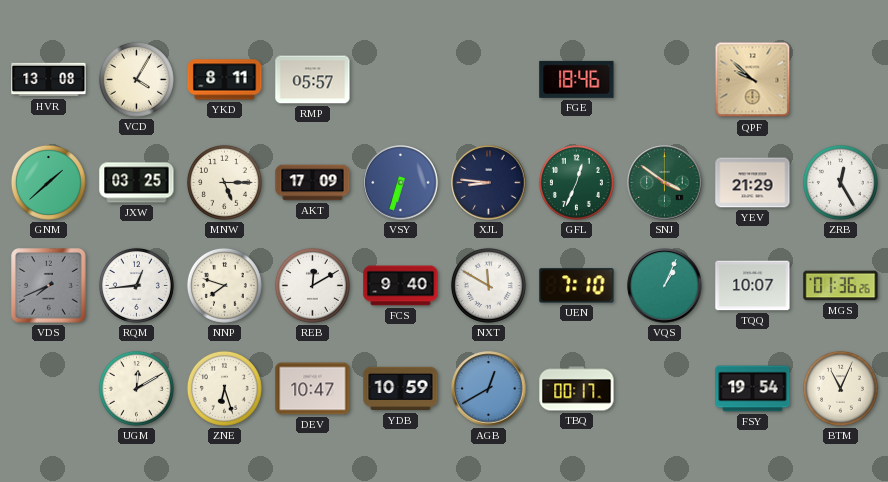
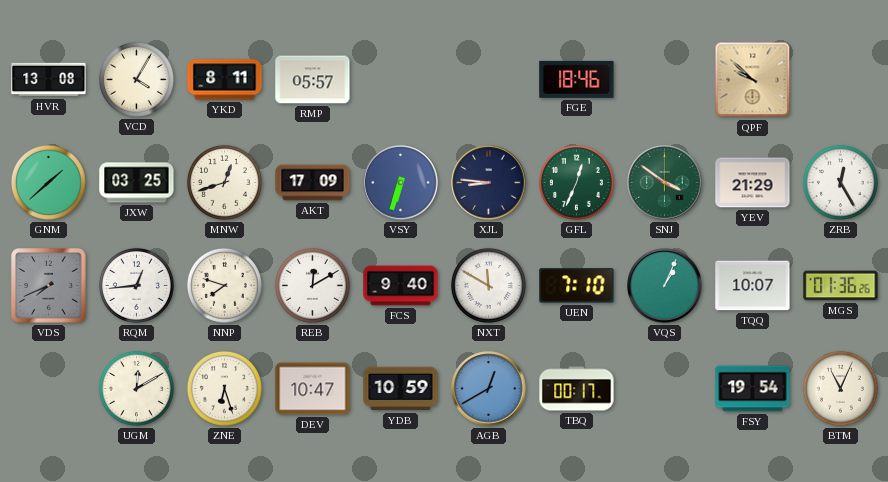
MNW: 5:15 -> 12:42 (224, 182)
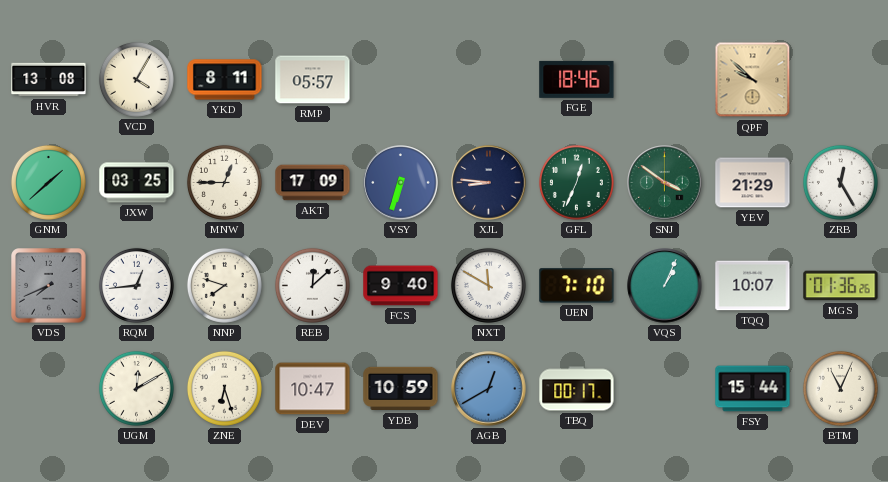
MNW: 12:42 -> 12:45 (224, 182)
REB: 12:10 -> 12:08 (312, 285)
FSY: 19:54 -> 15:44 (753, 389)
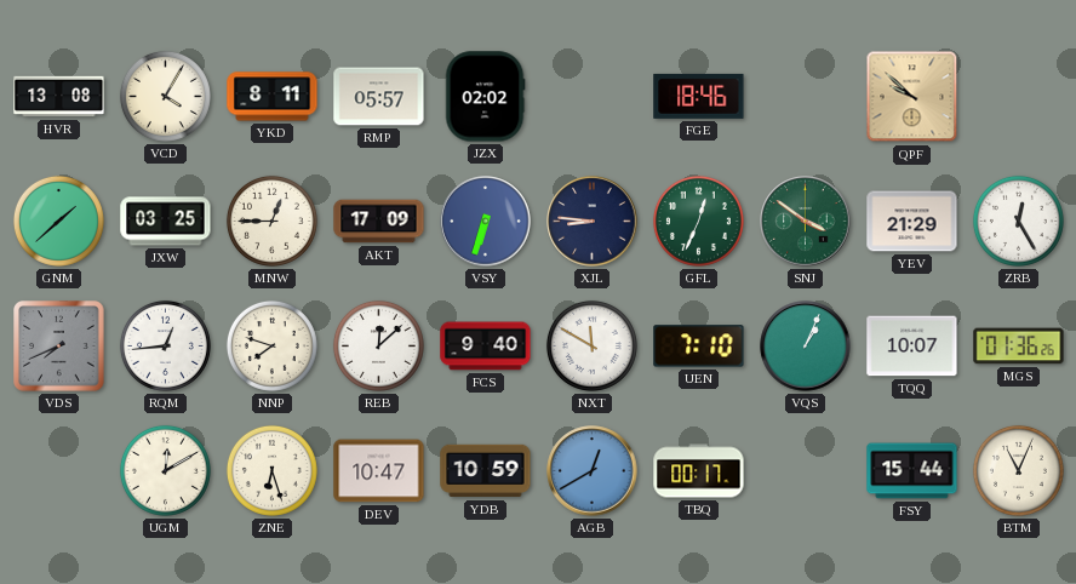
JZX: none -> 02:02 (485, 97)
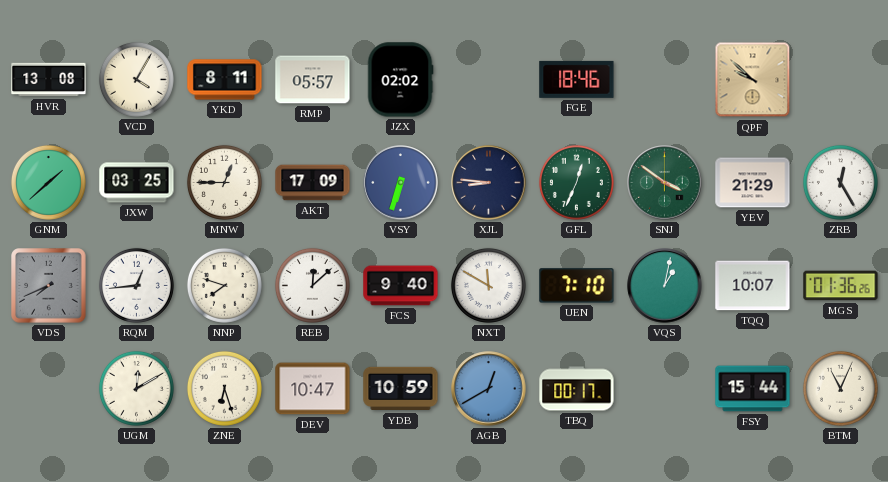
VQS: 1:04 -> 1:02 (665, 286)
